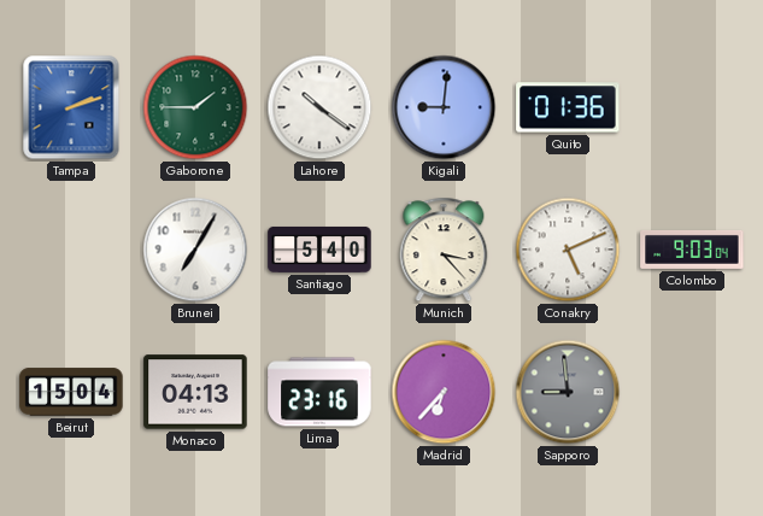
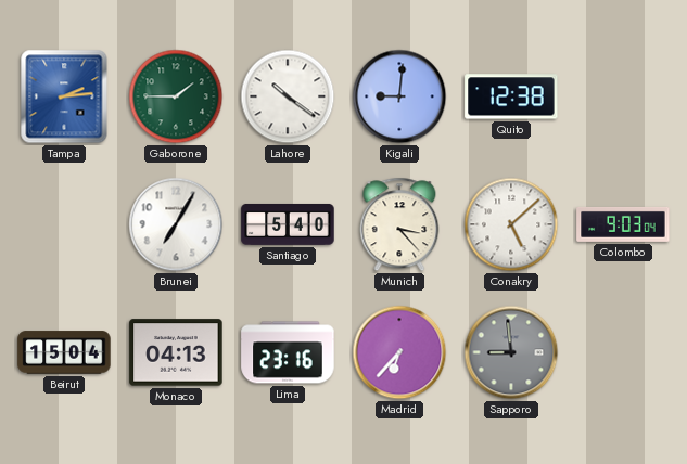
Tampa: 2:12 -> 2:14 (64, 96)
Quito: 01:36 -> 12:38 (511, 96)
Conakry: 5:11 -> 5:08 (511, 224)
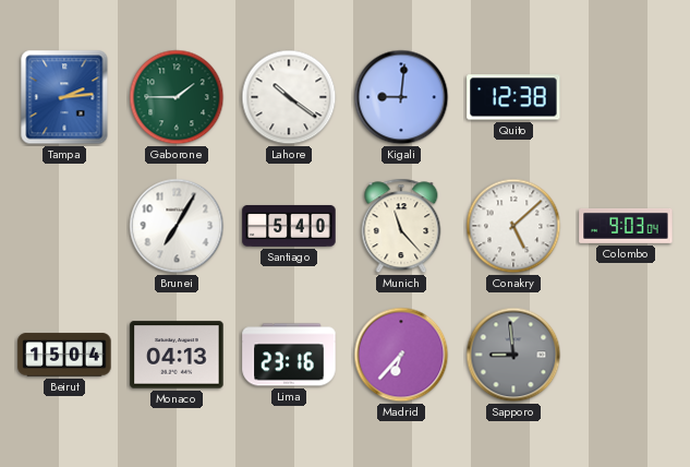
Munich: 3:23 -> 11:23 (401, 226)
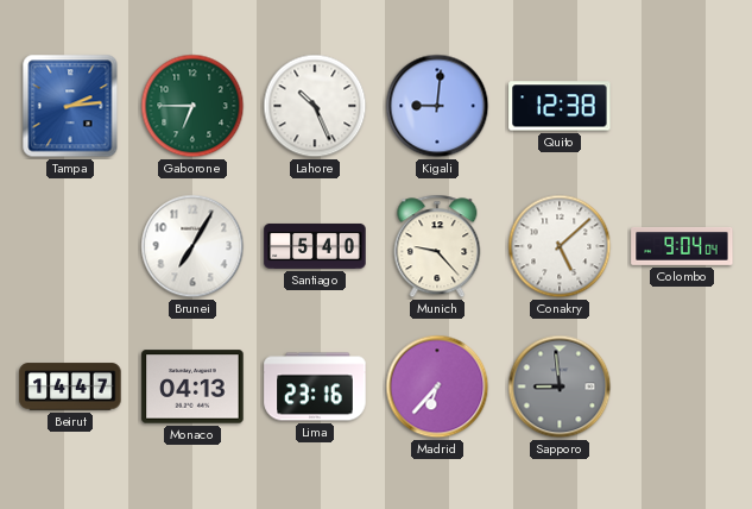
Gaborone: 1:45 -> 6:45 (192, 106)
Lahore: 10:21 -> 10:26 (315, 106)
Munich: 11:23 -> 9:23 (437, 246)
Colombo: 9:03 -> 9:04 (682, 246)
Beirut: 15:04 -> 14:47 (70, 387)
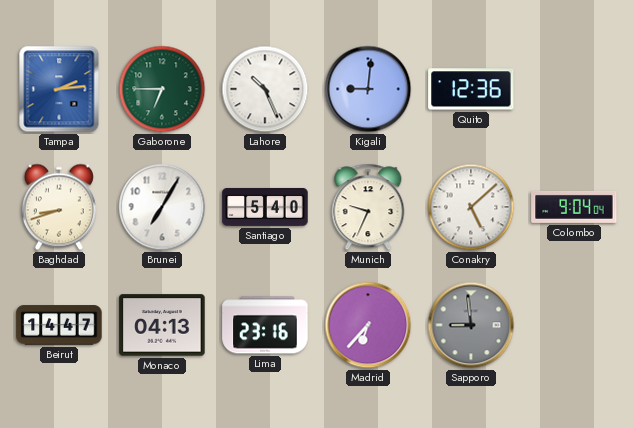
Quito: 12:38 -> 12:36 (471, 89)
Baghdad: none -> 8:42 (59, 207)
Munich: 9:23 -> 9:34 (368, 207)
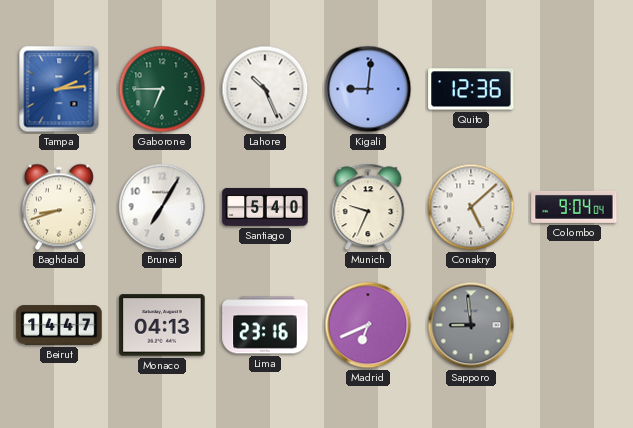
Madrid: 6:37 -> 6:41 (368, 325)
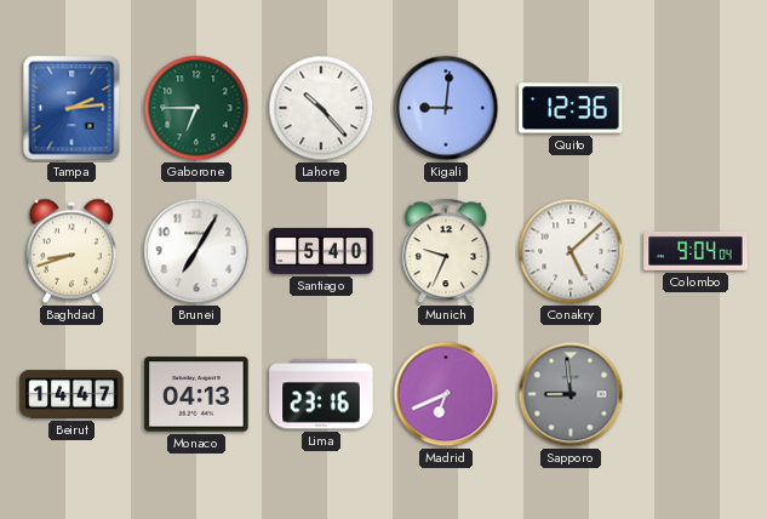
Lahore: 10:26 -> 10:23 (321, 108)
